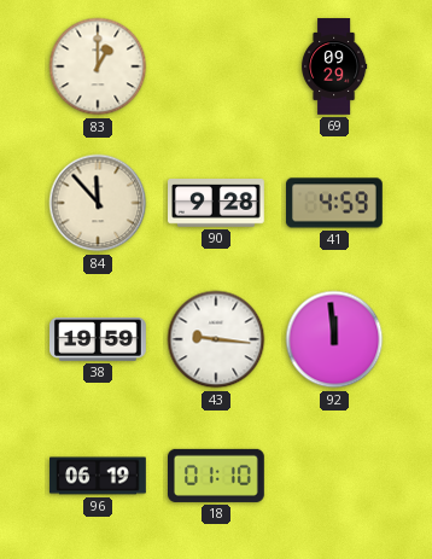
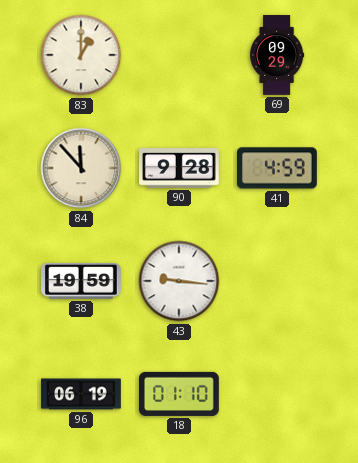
92: 11:59 -> none (334, 339)
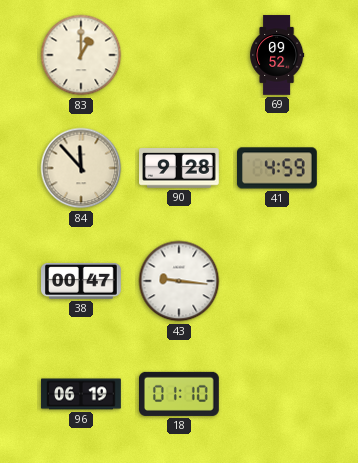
69: 09:29 -> 09:52 (277, 55)
38: 19:59 -> 00:47 (81, 282)
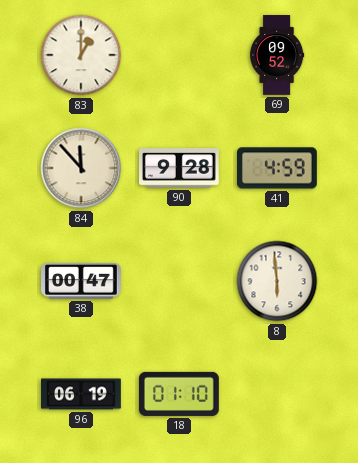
43: 9:16 -> none (179, 281)
8: none -> 5:59 (277, 281)
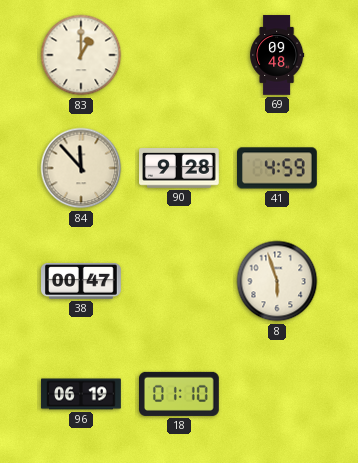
69: 09:52 -> 09:48 (277, 55)
8: 5:59 -> 5:57 (277, 281)
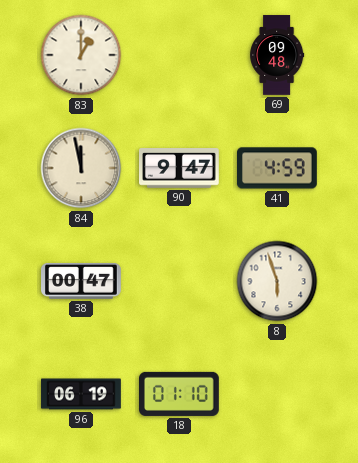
84: 11:53 -> 11:58 (81, 168)
90: 9:28 -> 9:47 (180, 169)
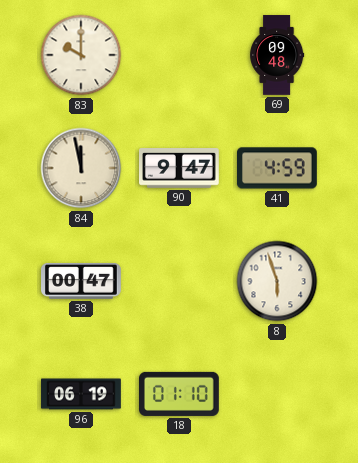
83: 1:00 -> 10:00 (81, 55)
